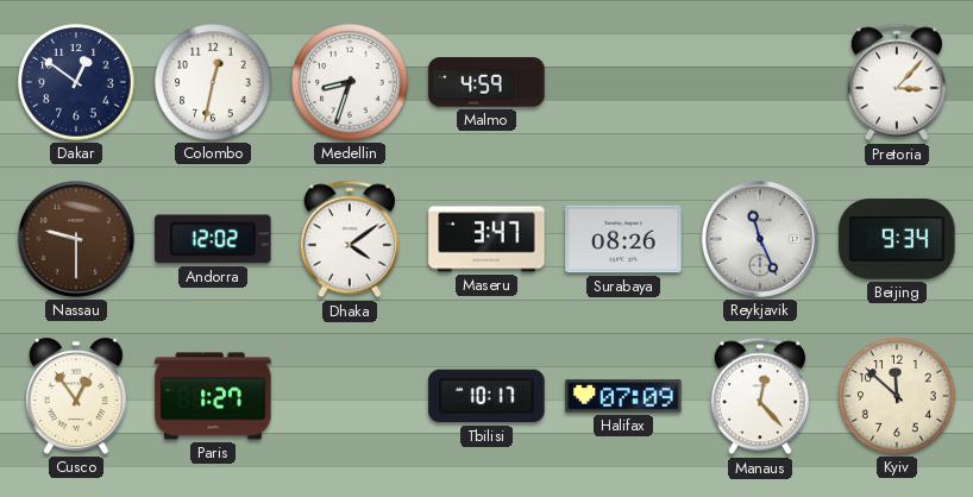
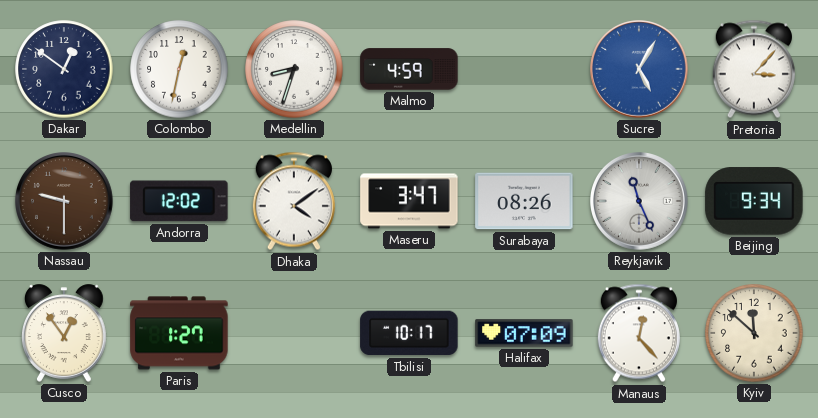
Sucre: none -> 5:05 (640, 70)
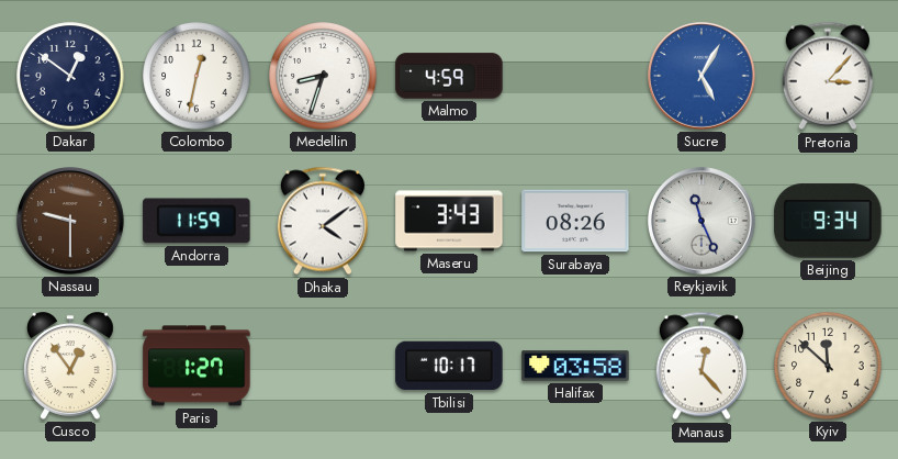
Andorra: 12:02 -> 11:59 (197, 221)
Maseru: 3:47 -> 3:43 (449, 221)
Halifax: 07:09 -> 03:58 (575, 366)
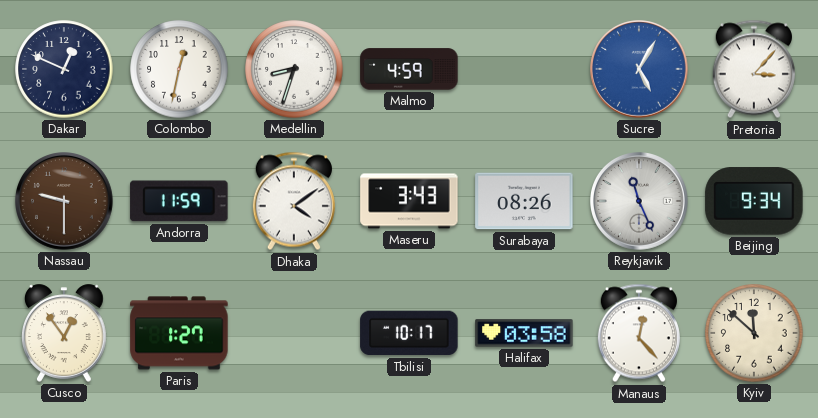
Dakar: 12:51 -> 12:49 (64, 69)
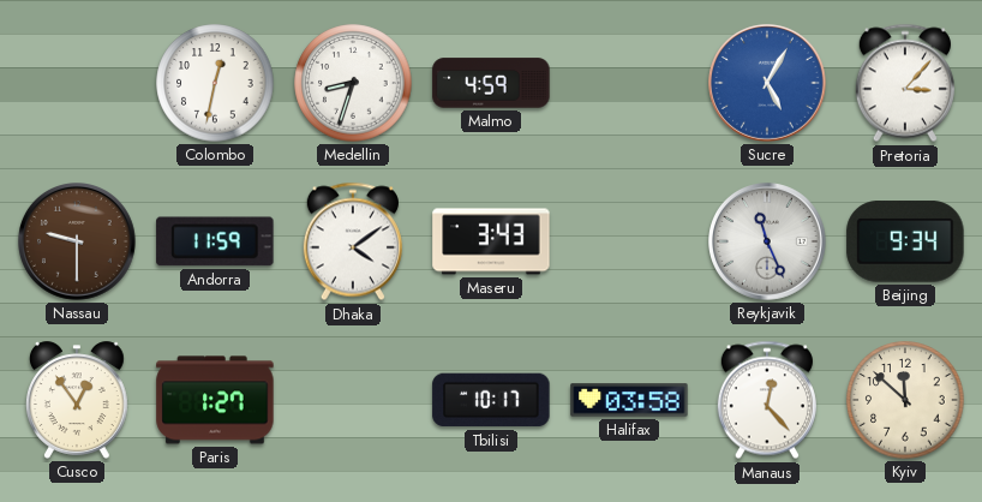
Dakar: 12:49 -> none (64, 69)
Surabaya: 08:26 -> none (524, 201)
